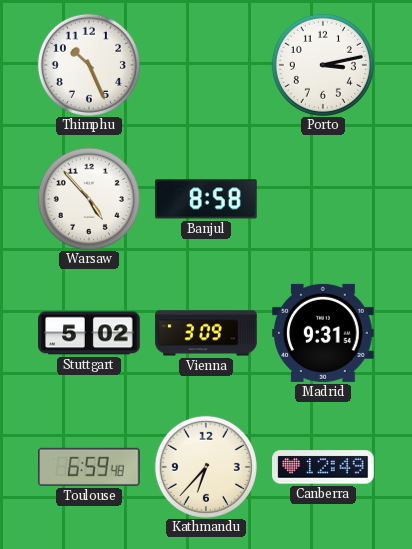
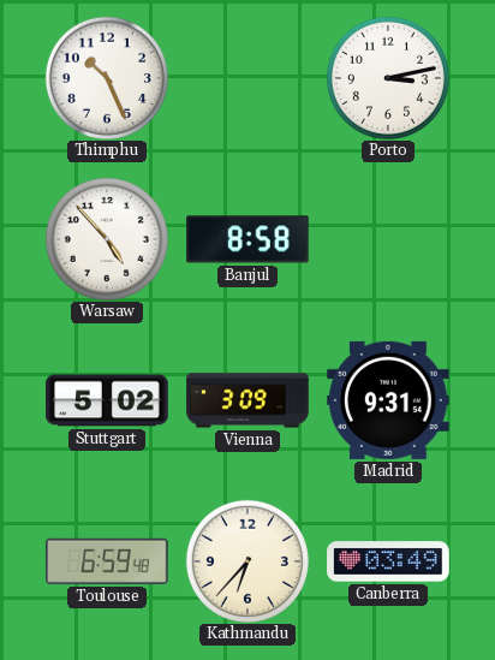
Canberra: 12:49 -> 03:49 (388, 561)
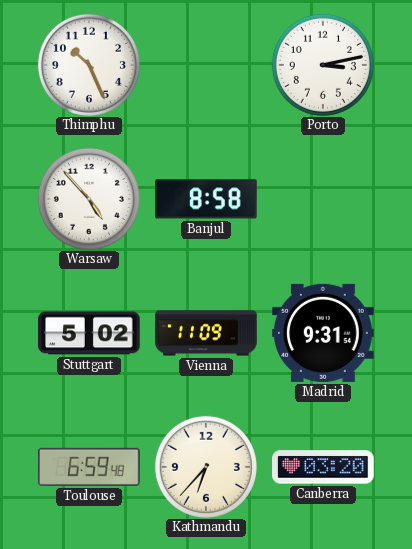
Vienna: 3:09 -> 11:09 (206, 333)
Canberra: 03:49 -> 03:20 (323, 467)
